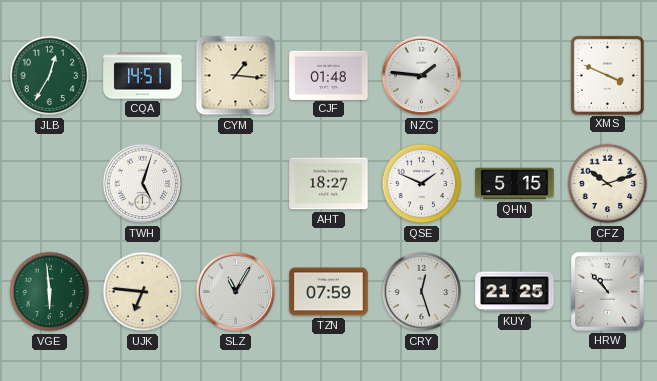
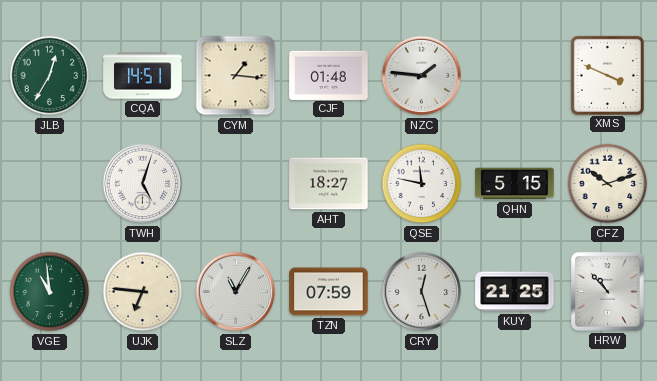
QSE: 1:49 -> 11:47 (422, 184)
VGE: 5:59 -> 10:59 (50, 292)
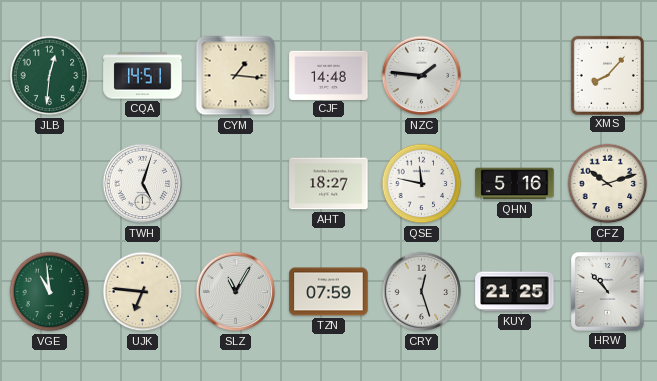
JLB: 12:35 -> 12:31 (50, 76)
CJF: 01:48 -> 14:48 (329, 75)
XMS: 3:49 -> 8:07 (607, 75)
QHN: 5:15 -> 5:16 (515, 184)
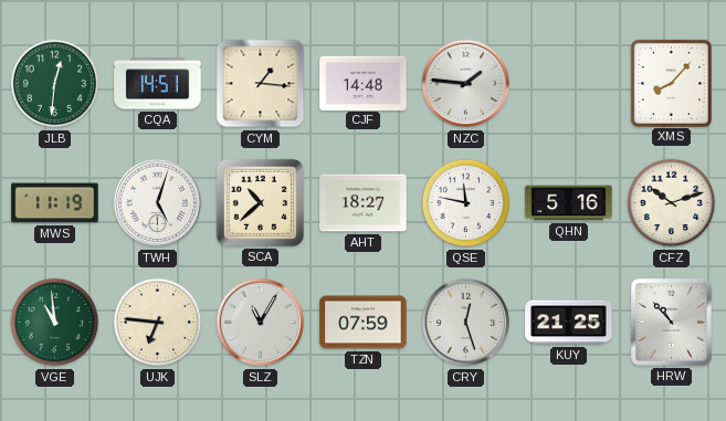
MWS: none -> 11:19 (55, 203)
SCA: none -> 10:38 (260, 202)
